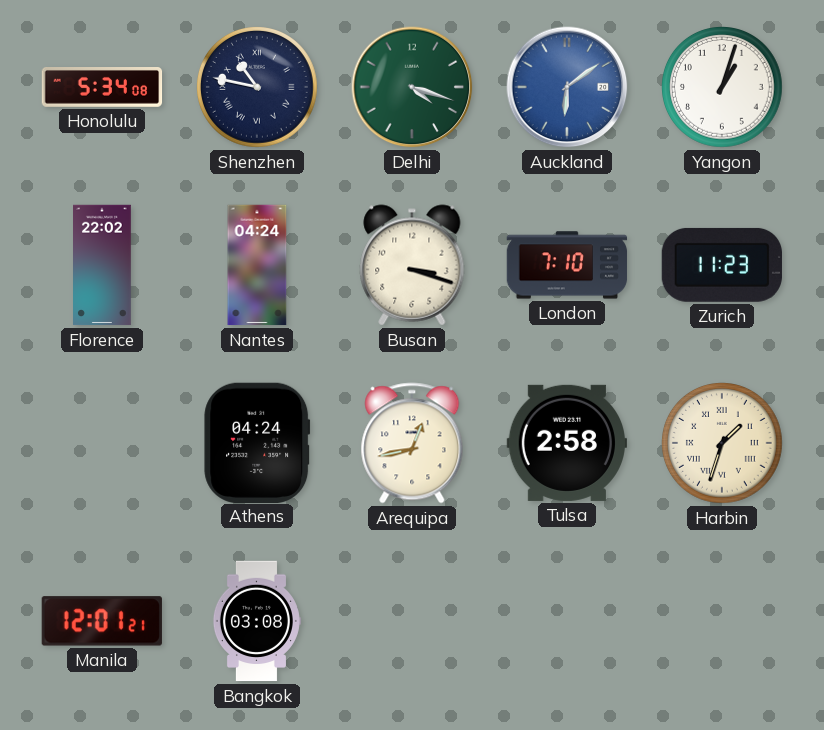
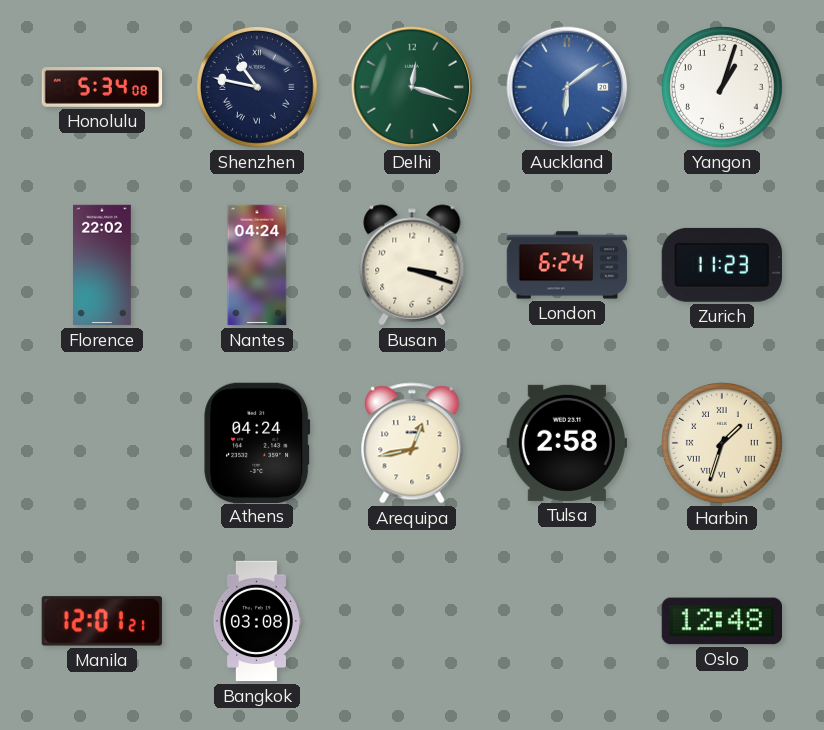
Delhi: 4:18 -> 12:18 (412, 87)
London: 7:10 -> 6:24 (567, 265)
Oslo: none -> 12:48 (721, 621)
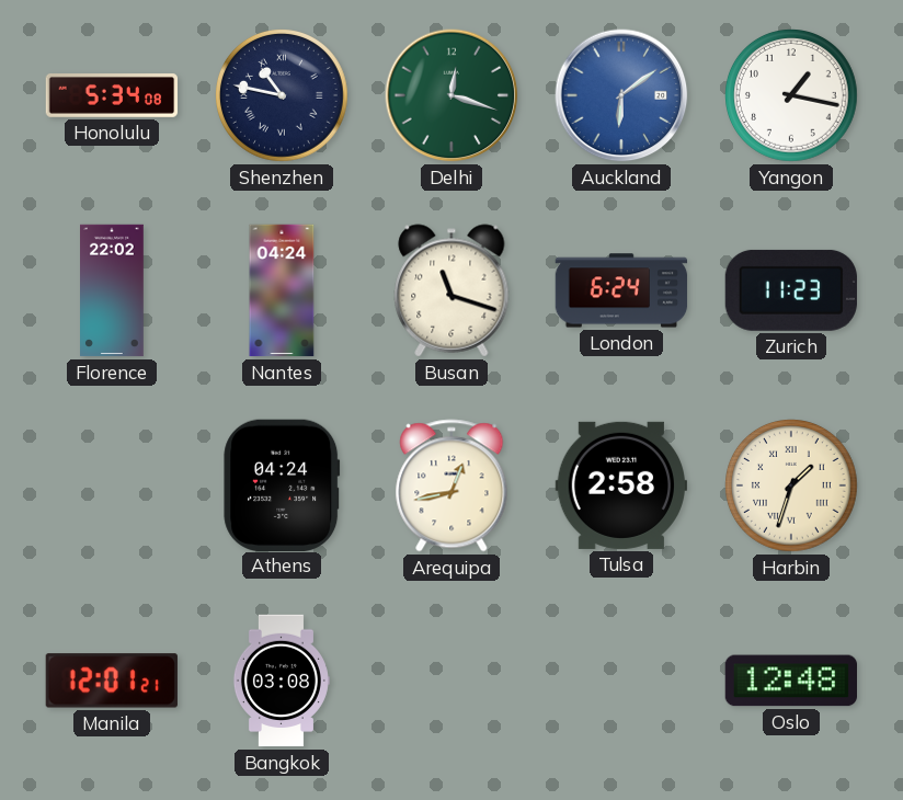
Yangon: 1:03 -> 1:17 (792, 96)
Busan: 3:18 -> 11:18 (451, 290)
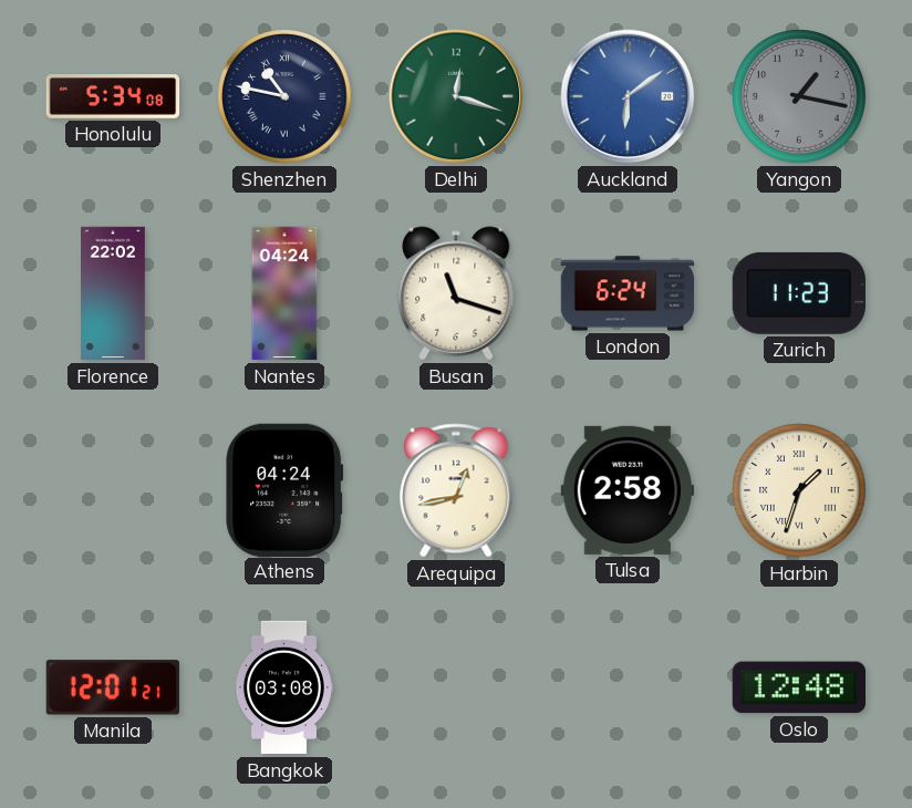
Yangon dial: white -> grey (800, 97)
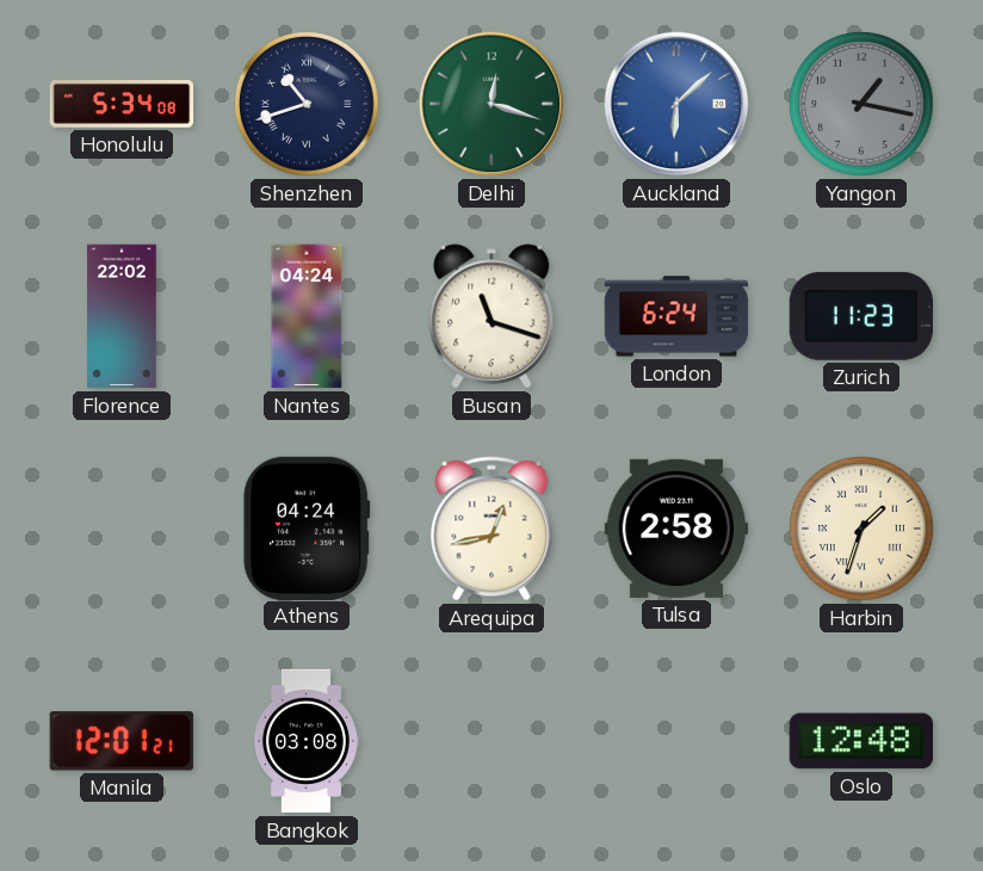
Shenzhen: 10:47 -> 10:42 (308, 105)
Auckland: 6:09 -> 6:08 (676, 104)
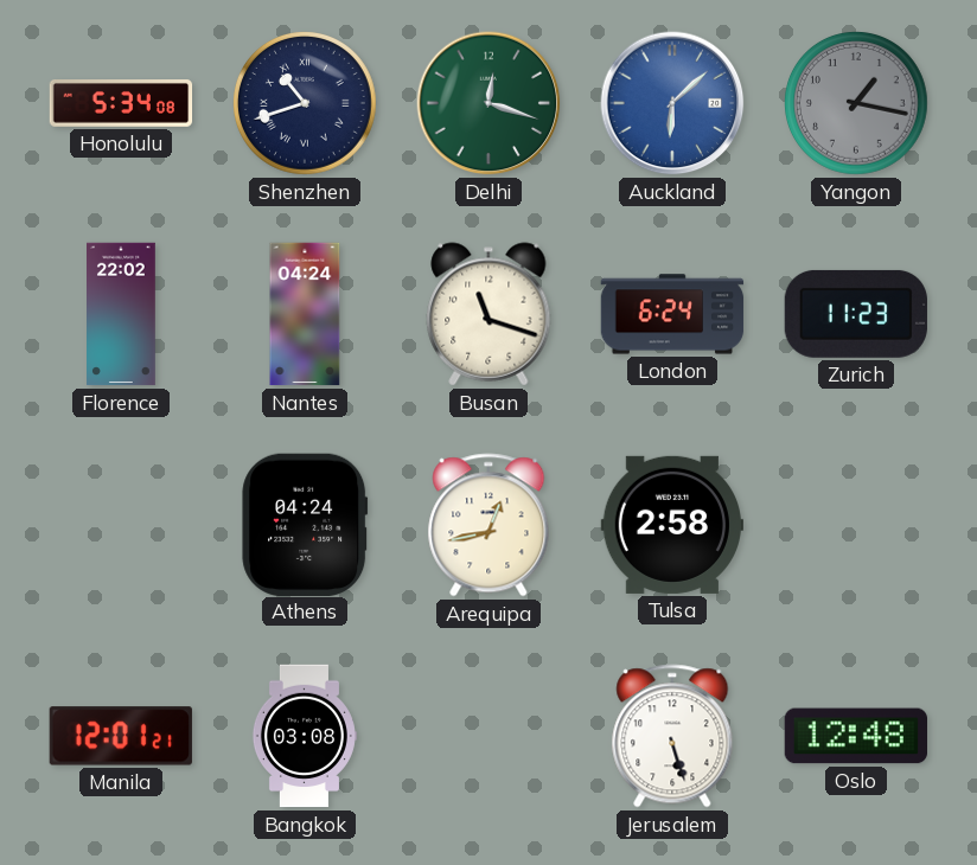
Harbin: 1:33 -> none (863, 530)
Jerusalem: none -> 5:27 (672, 736)
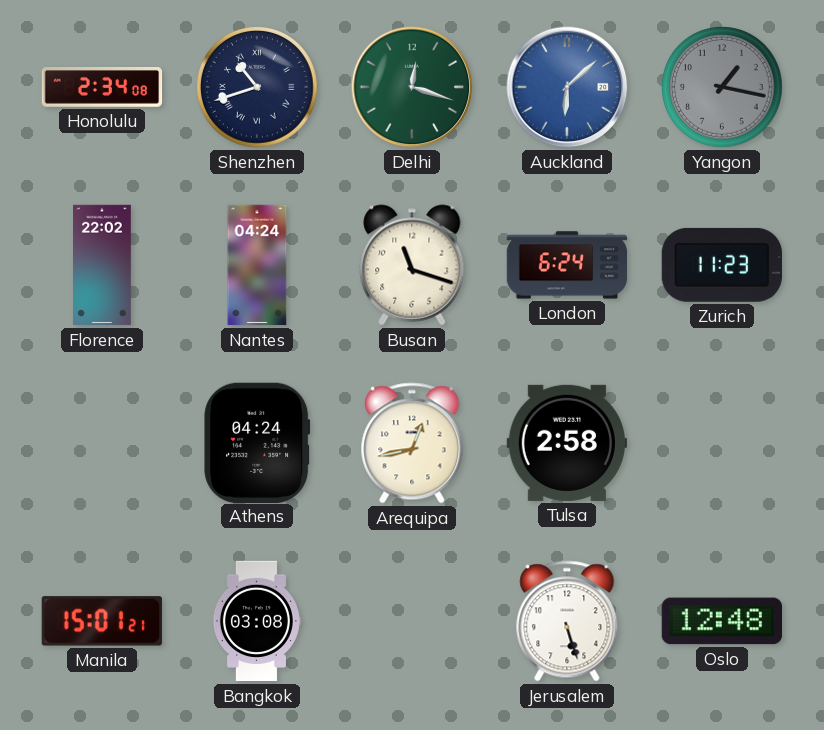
Honolulu: 5:34 -> 2:34 (102, 88)
Manila: 12:01 -> 15:01 (102, 621)
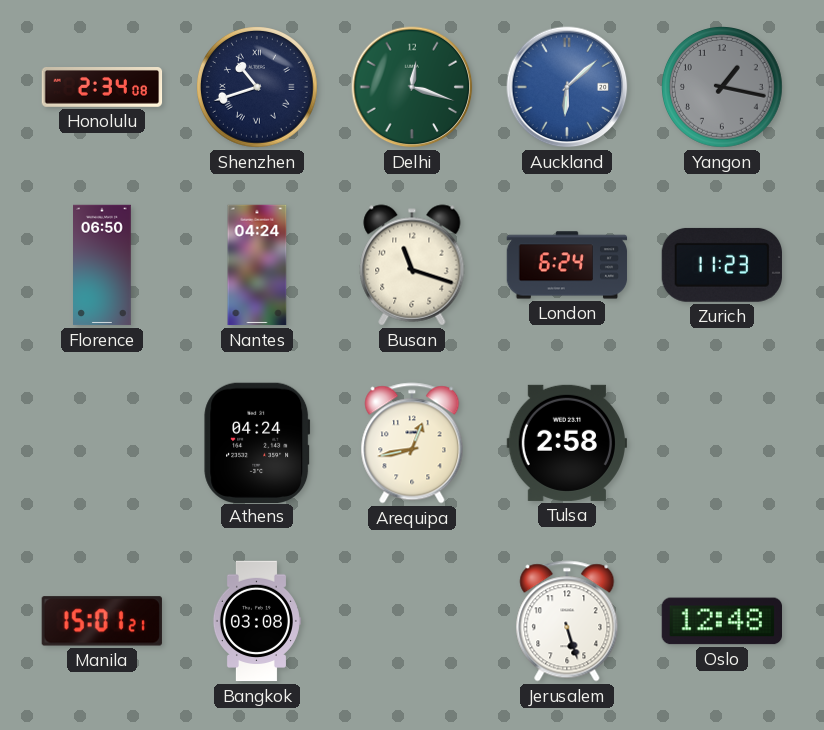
Florence: 22:02 -> 06:50 (103, 265)
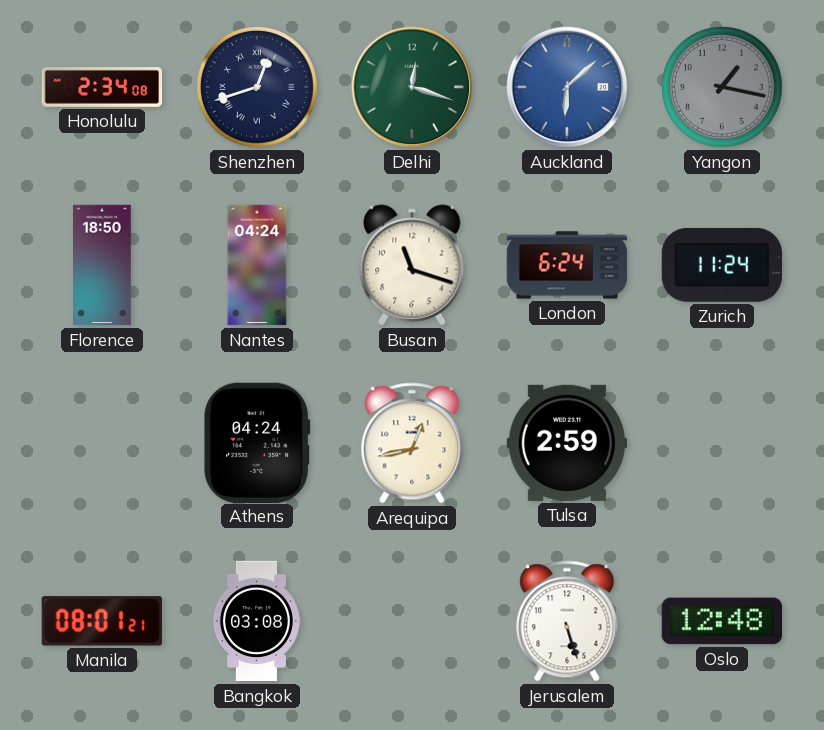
Shenzhen: 10:42 -> 12:42 (258, 88)
Florence: 06:50 -> 18:50 (103, 265)
Zurich: 11:23 -> 11:24 (722, 265)
Tulsa: 2:58 -> 2:59 (566, 443)
Manila: 15:01 -> 08:01 (102, 621)
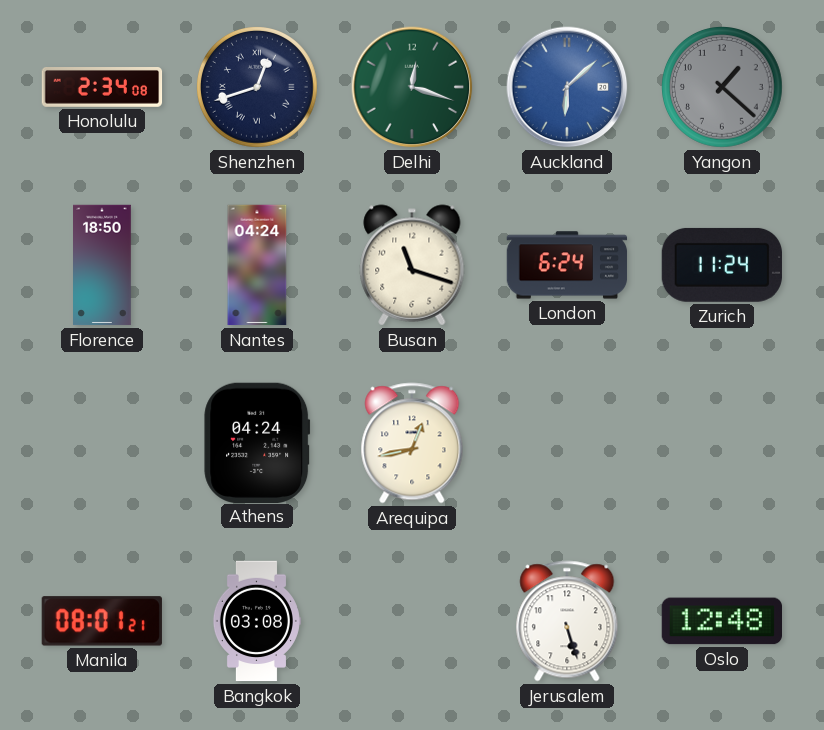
Yangon: 1:17 -> 1:22 (723, 88)
Tulsa: 2:59 -> none (566, 443)
